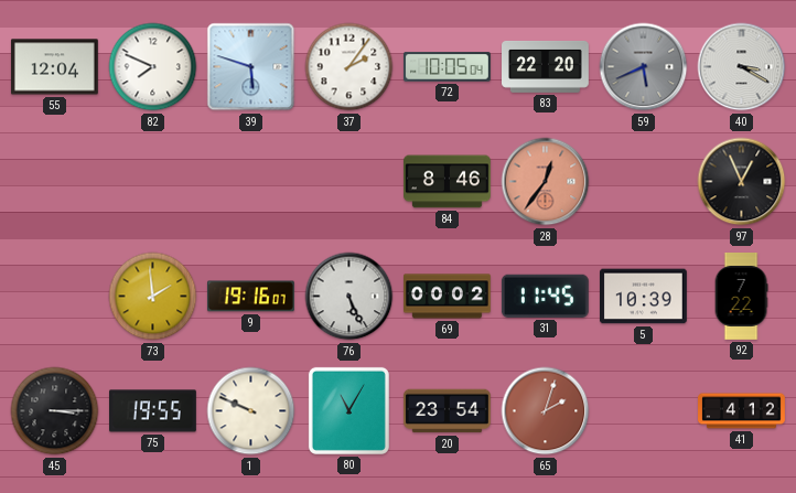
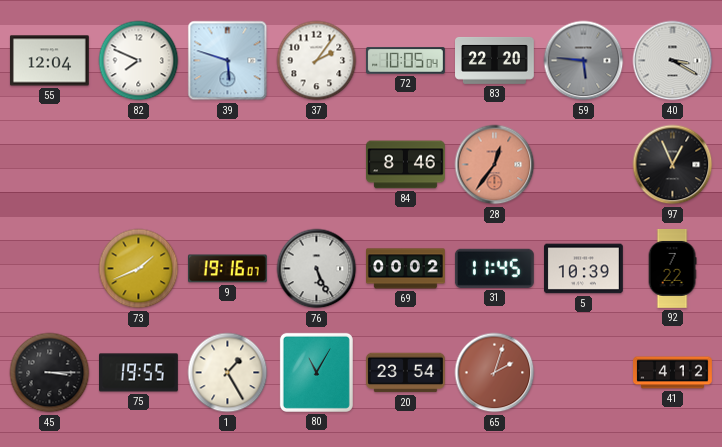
59: 5:41 -> 5:46 (584, 61)
73: 1:59 -> 1:41 (139, 269)
1: 9:49 -> 1:25 (228, 373)
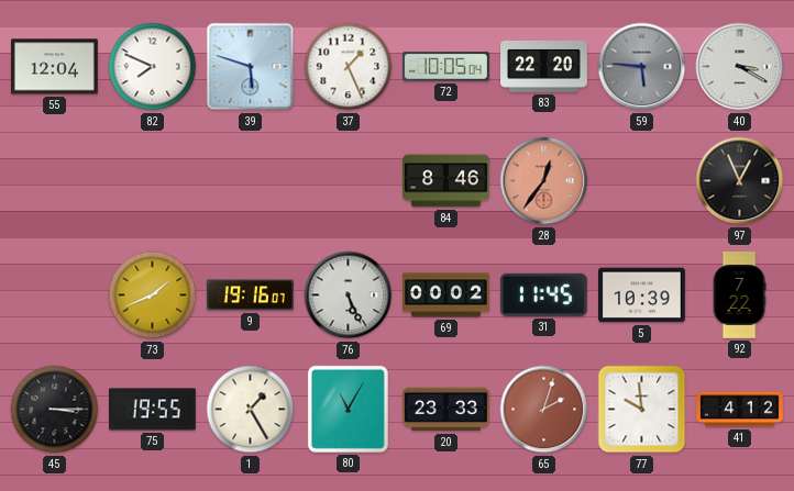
37: 2:06 -> 1:26 (349, 67)
20: 23:54 -> 23:33 (446, 410)
77: none -> 9:59 (642, 410)
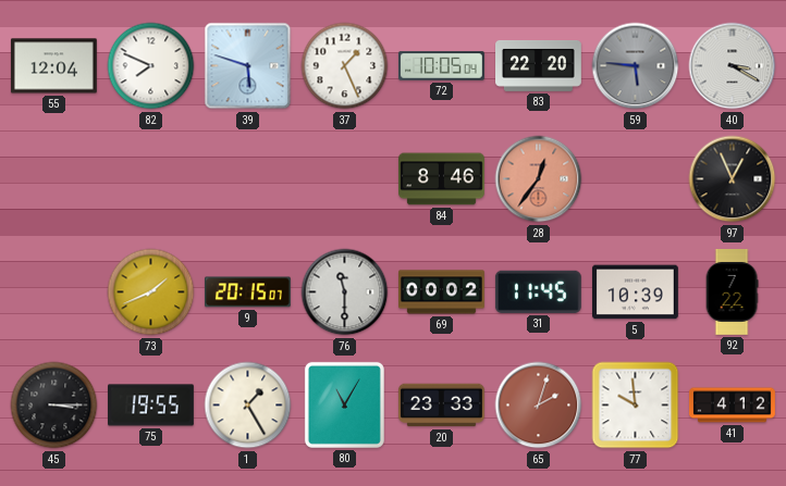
9: 19:16 -> 20:15 (247, 292)
76: 5:26 -> 11:30 (345, 292)
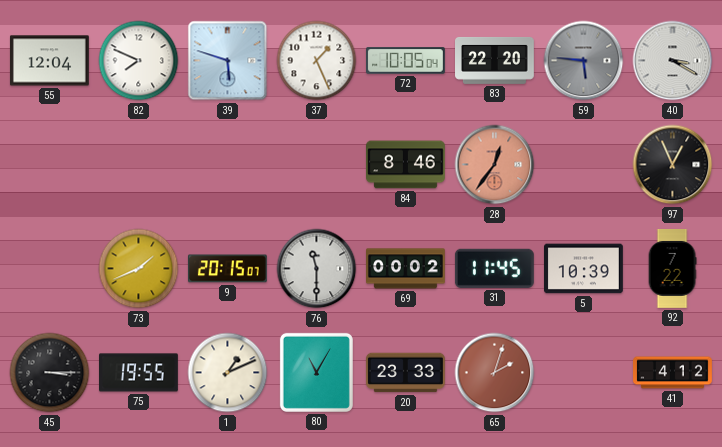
1: 1:25 -> 1:11 (228, 373)
77: 9:59 -> none (636, 406)
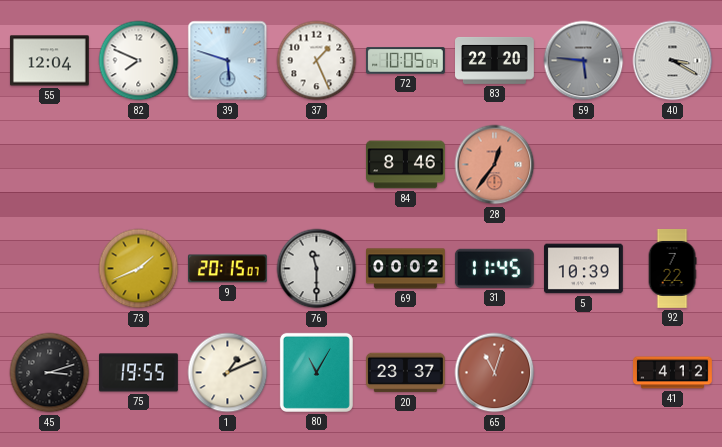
97: 12:56 -> none (673, 165)
45: 3:15 -> 3:12 (50, 373)
20: 23:33 -> 23:37 (406, 373)
65: 2:03 -> 11:03 (495, 373)
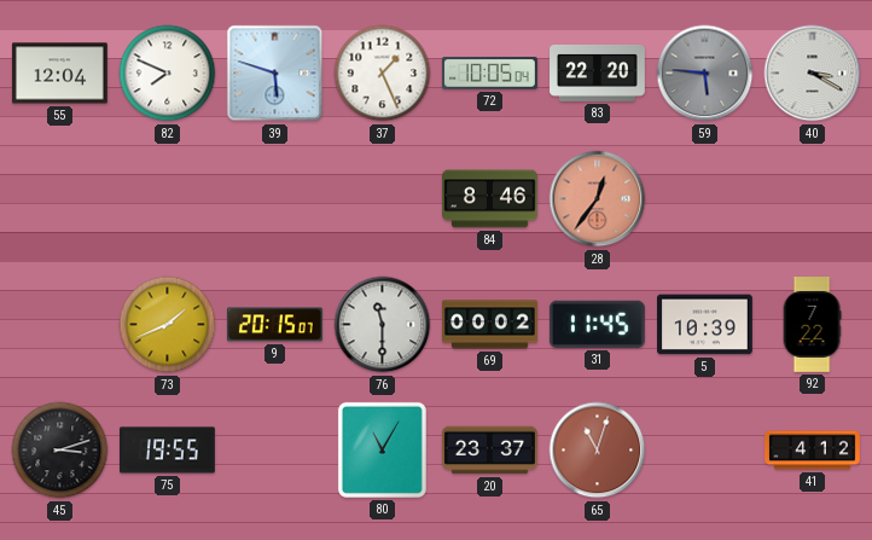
1: 1:11 -> none (228, 373)
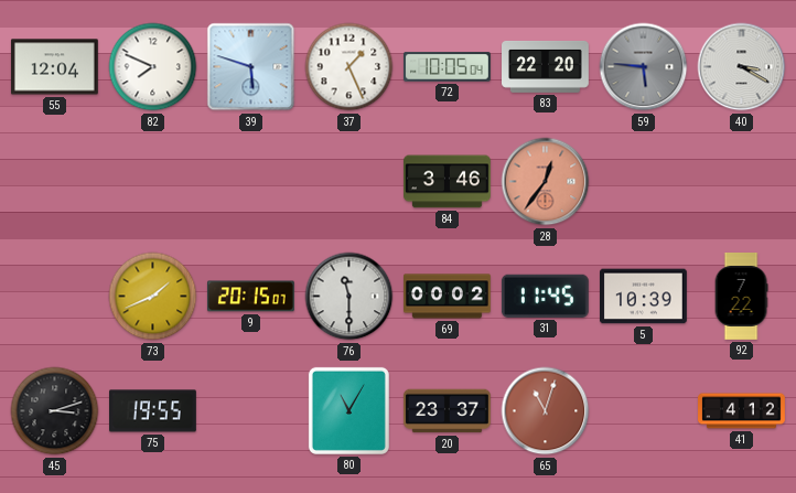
84: 8:46 -> 3:46 (448, 182)
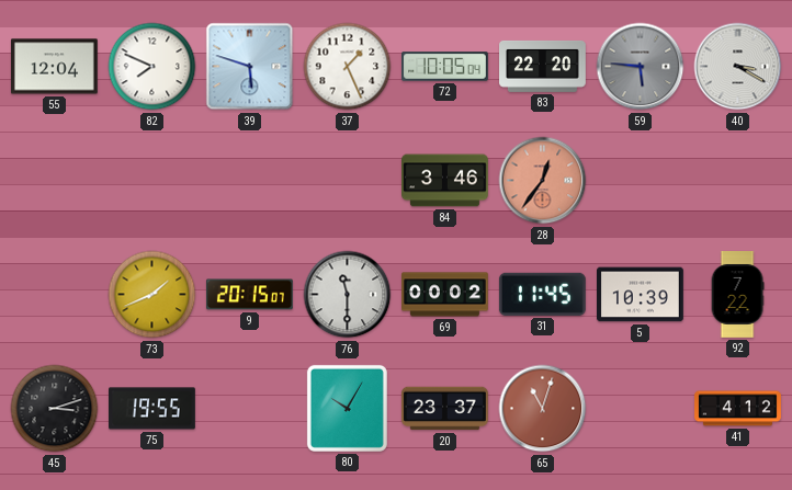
80: 11:05 -> 10:05 (347, 408)
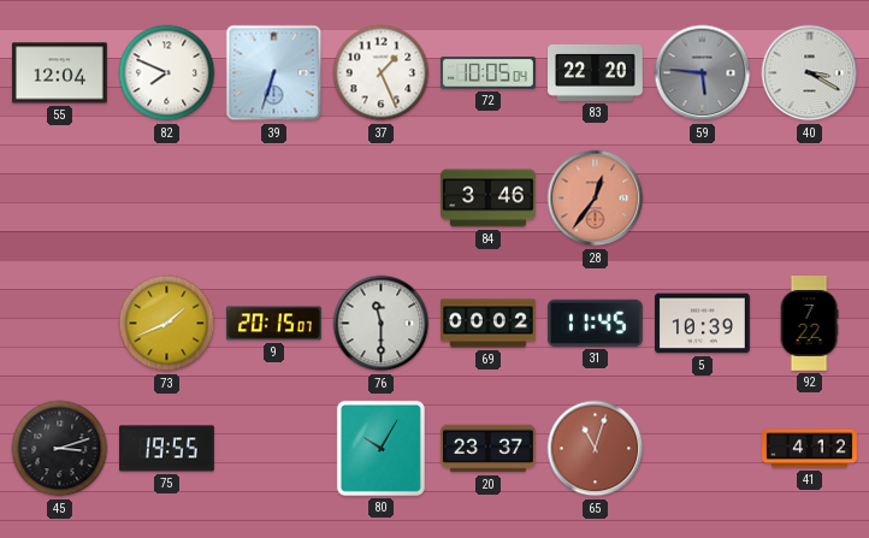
39: 5:48 -> 6:33 (274, 73)
